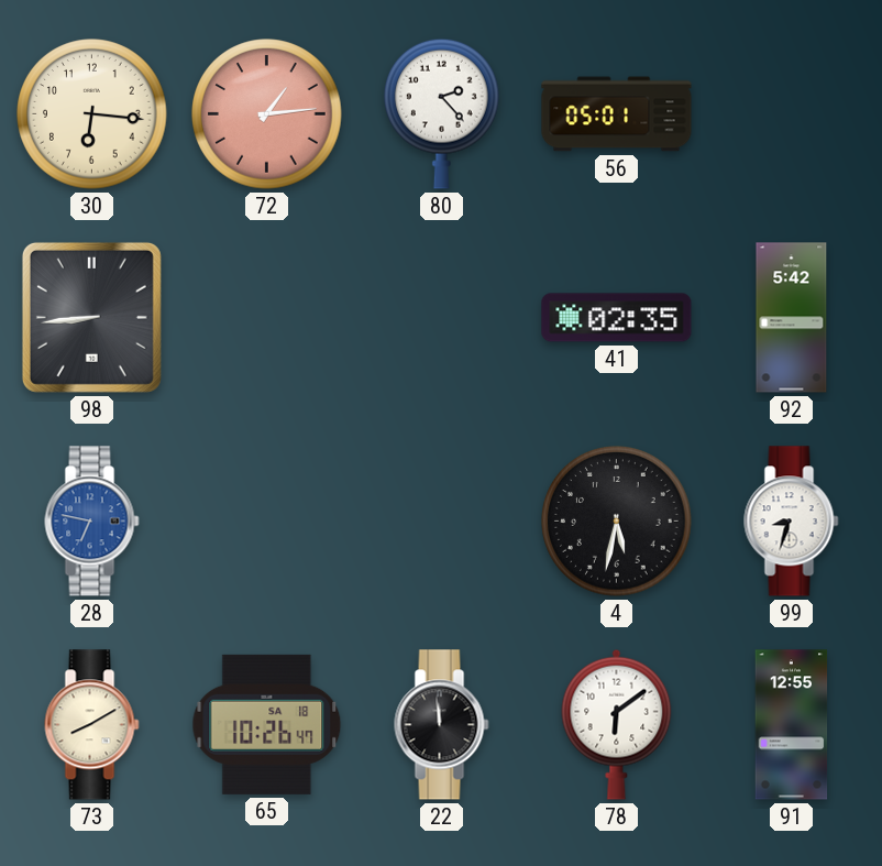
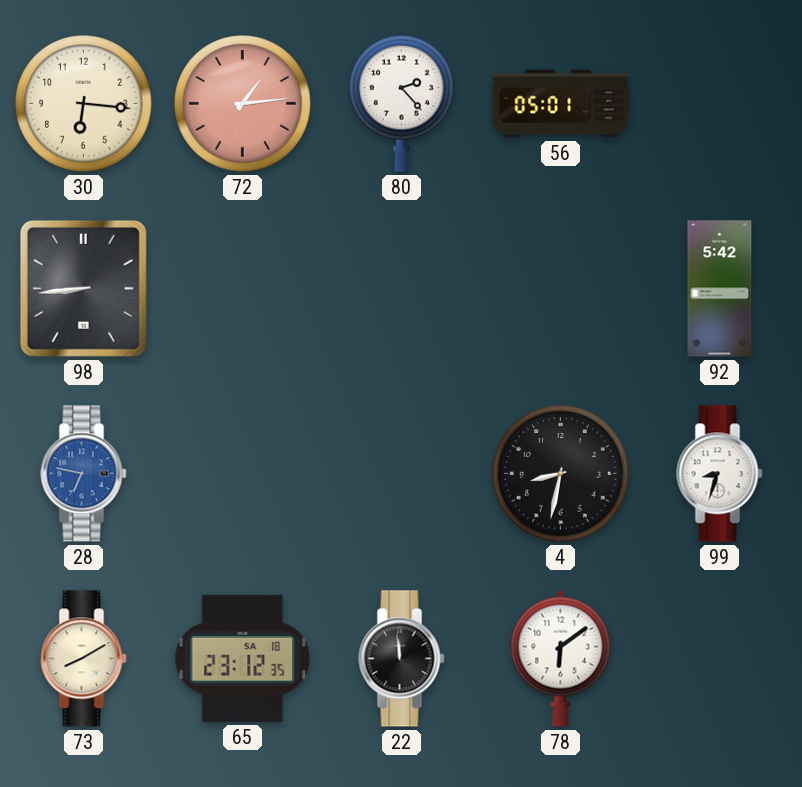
41: 02:35 -> none (617, 318)
4: 5:32 -> 8:32 (561, 474)
65: 10:26 -> 23:12 (243, 658)
91: 12:55 -> none (792, 725)
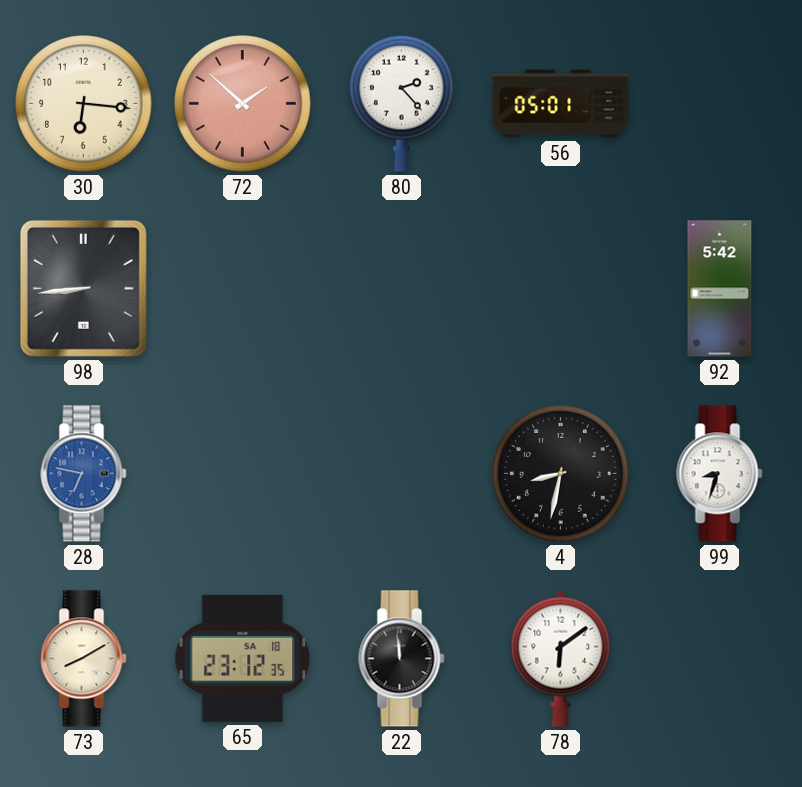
72: 1:14 -> 1:52 (243, 104)
